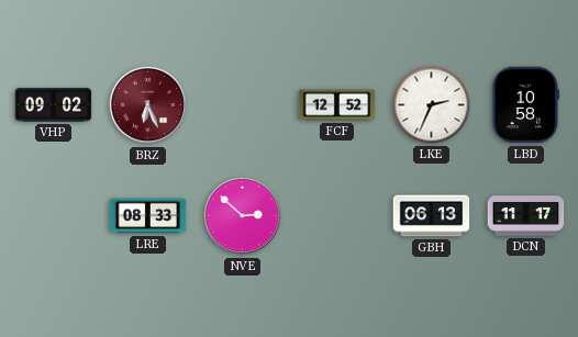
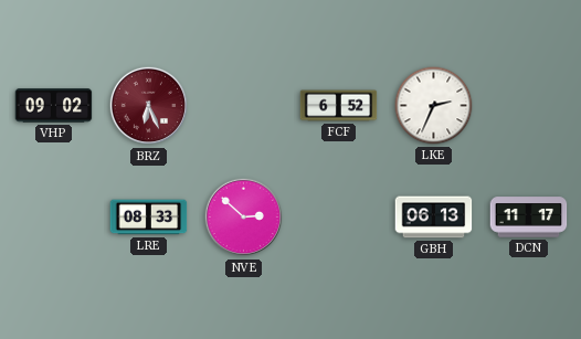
FCF: 12:52 -> 6:52 (339, 106)
LBD: 10:58 -> none (525, 105)
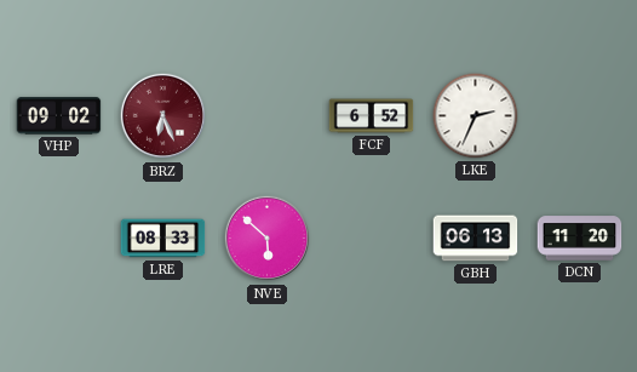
NVE: 2:52 -> 5:52 (268, 239)
DCN: 11:17 -> 11:20 (580, 239)
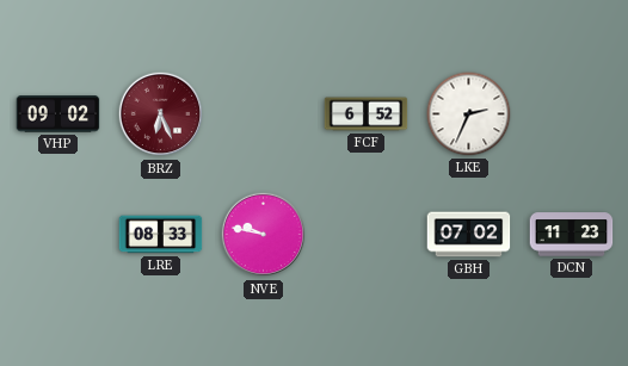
NVE: 5:52 -> 9:47 (264, 235)
GBH: 06:13 -> 07:02 (469, 235)
DCN: 11:20 -> 11:23 (572, 235)
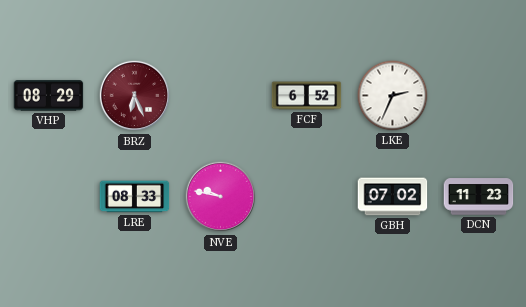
VHP: 09:02 -> 08:29 (49, 96)
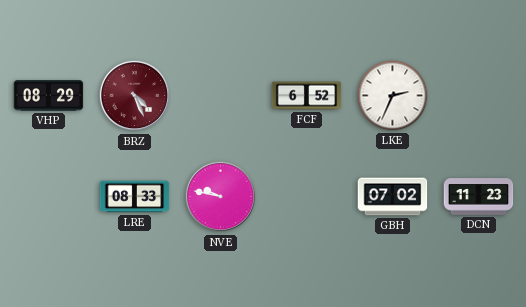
BRZ: 6:26 -> 4:26 (135, 96)
